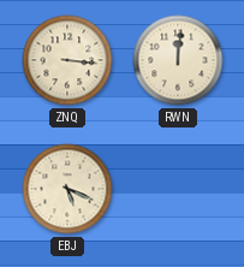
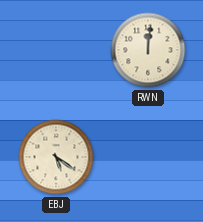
ZNQ: 3:16 -> none (67, 60)
EBJ: 5:19 -> 5:21 (56, 157)
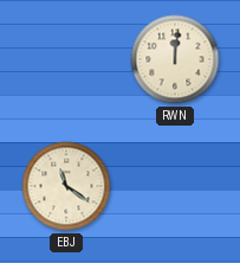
EBJ: 5:21 -> 11:21 (66, 186)
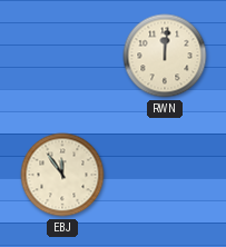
EBJ: 11:21 -> 11:54 (62, 175)
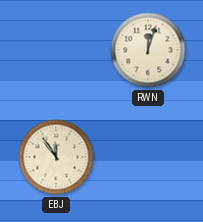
RWN: 12:01 -> 12:03 (148, 50)
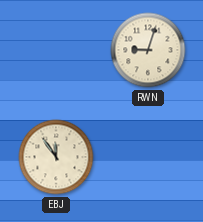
RWN: 12:03 -> 9:03 (148, 50)
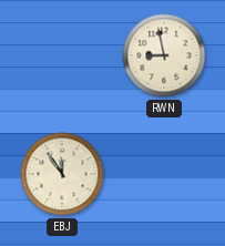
RWN: 9:03 -> 8:58 (164, 55)
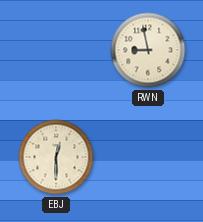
EBJ: 11:54 -> 12:30 (56, 157)
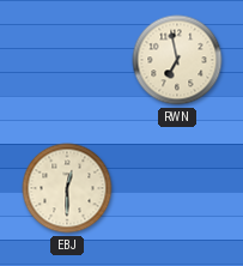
RWN: 8:58 -> 6:58 (177, 60)
